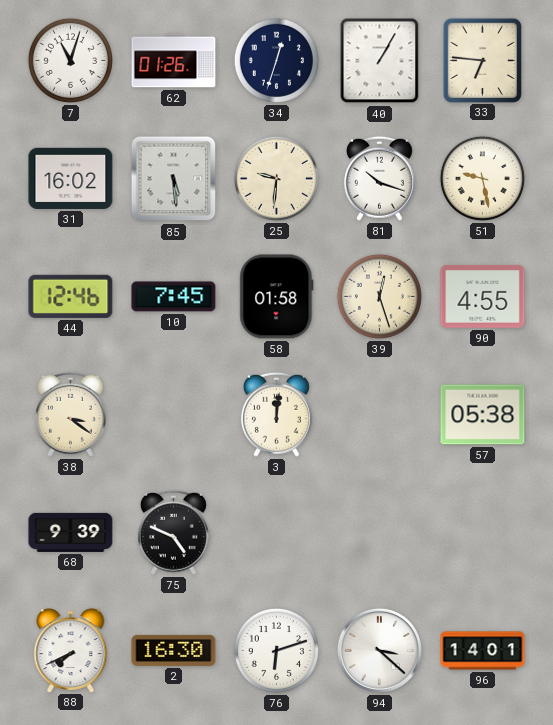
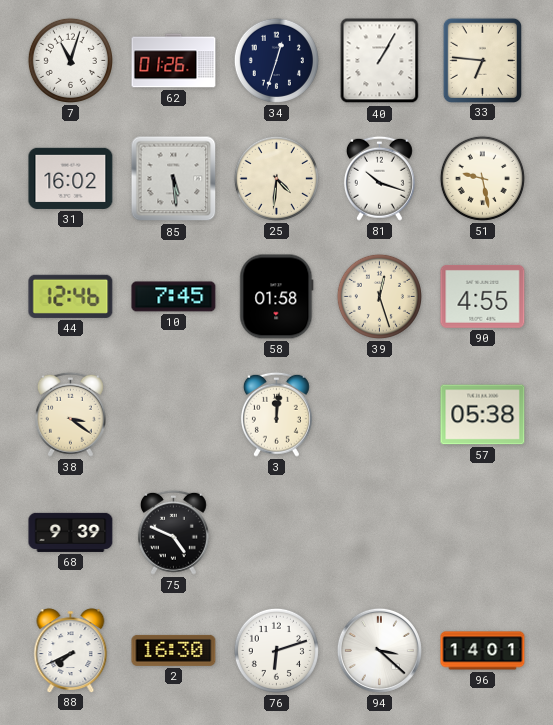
25: 9:31 -> 4:31 (276, 178)
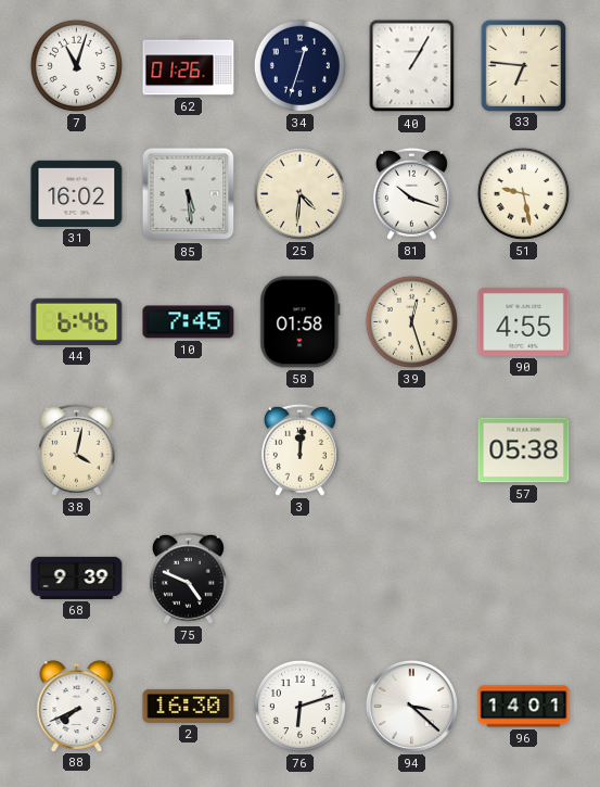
44: 12:46 -> 6:46 (77, 321)
38: 3:21 -> 4:02 (76, 449)
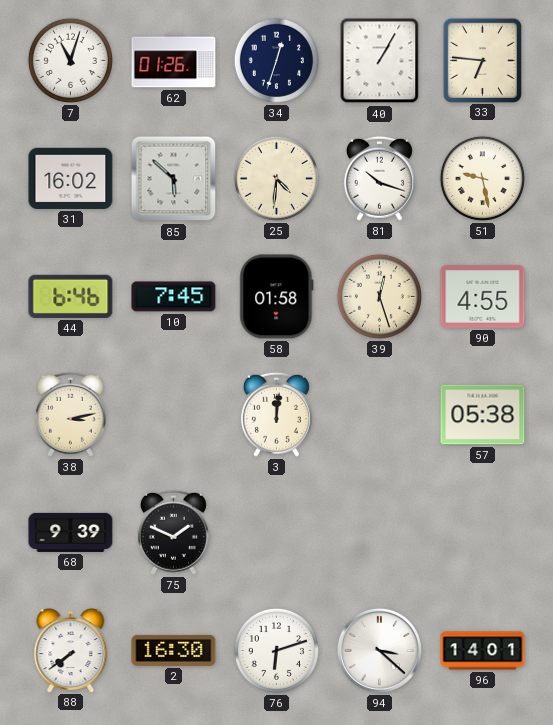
85: 5:29 -> 5:52 (174, 179)
38: 4:02 -> 3:13 (70, 414)
75: 4:49 -> 1:49 (173, 532)
88: 7:41 -> 7:39 (71, 650)
